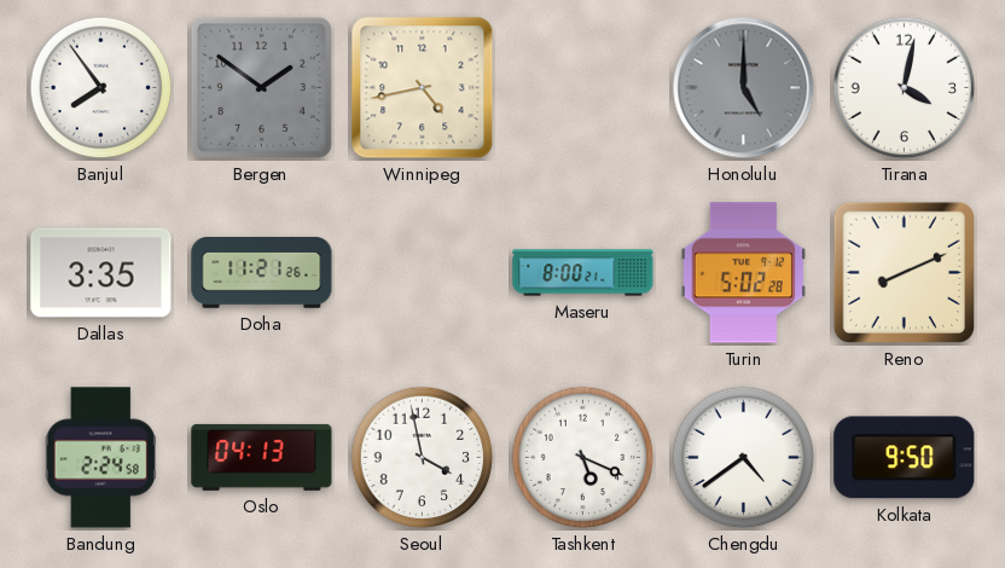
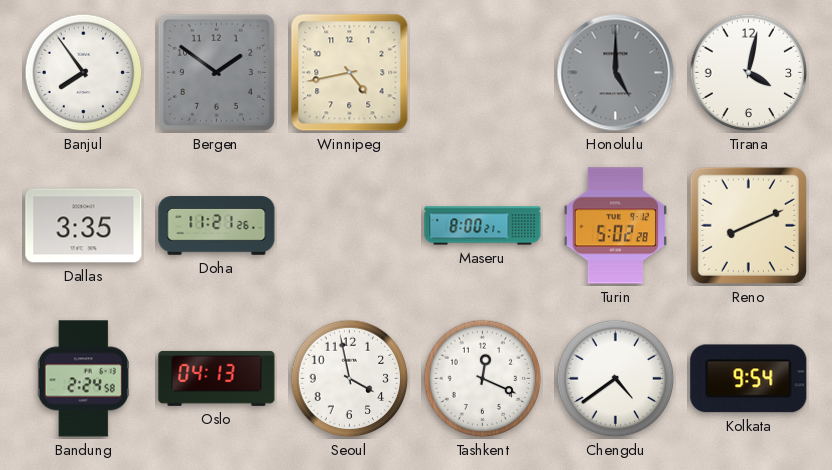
Tashkent: 5:19 -> 12:19 (483, 379)
Kolkata: 9:50 -> 9:54 (749, 379)
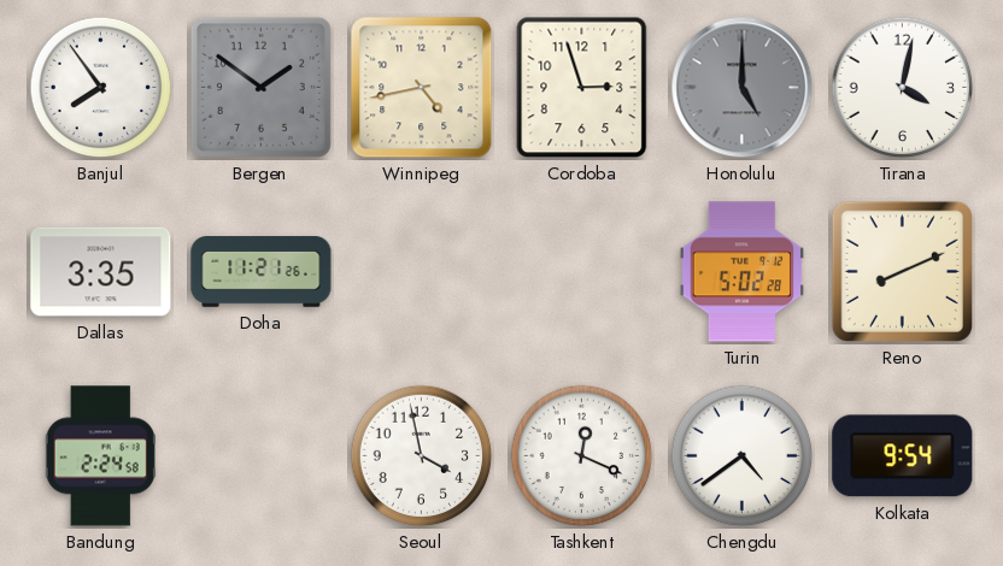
Cordoba: none -> 2:57 (582, 88)
Maseru: 8:00 -> none (483, 226)
Oslo: 04:13 -> none (217, 378)
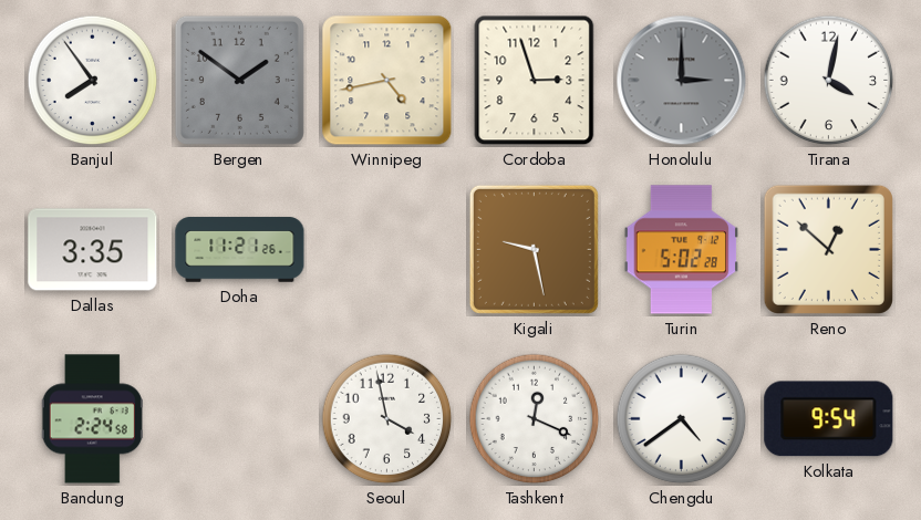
Honolulu: 5:00 -> 3:00 (682, 81)
Kigali: none -> 9:28 (534, 249)
Reno: 8:11 -> 12:52 (828, 249)
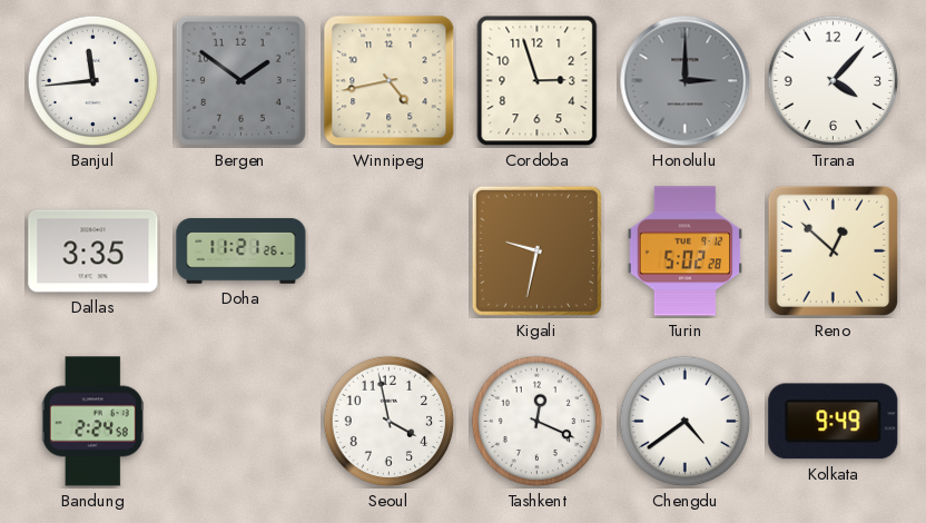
Banjul: 7:54 -> 11:44 (93, 81)
Tirana: 4:02 -> 4:07 (834, 81)
Kigali: 9:28 -> 9:32 (536, 250)
Kolkata: 9:54 -> 9:49 (834, 422)
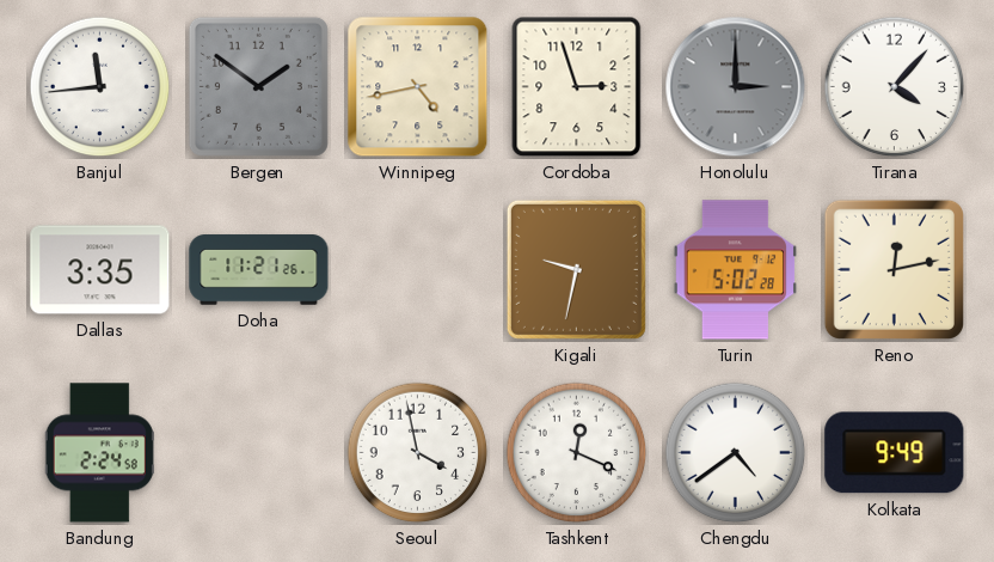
Reno: 12:52 -> 12:13 (894, 269)
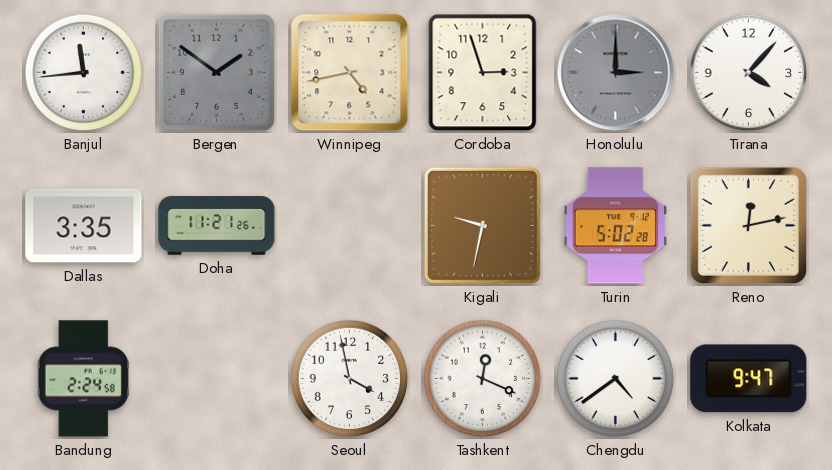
Kolkata: 9:49 -> 9:47 (749, 379)
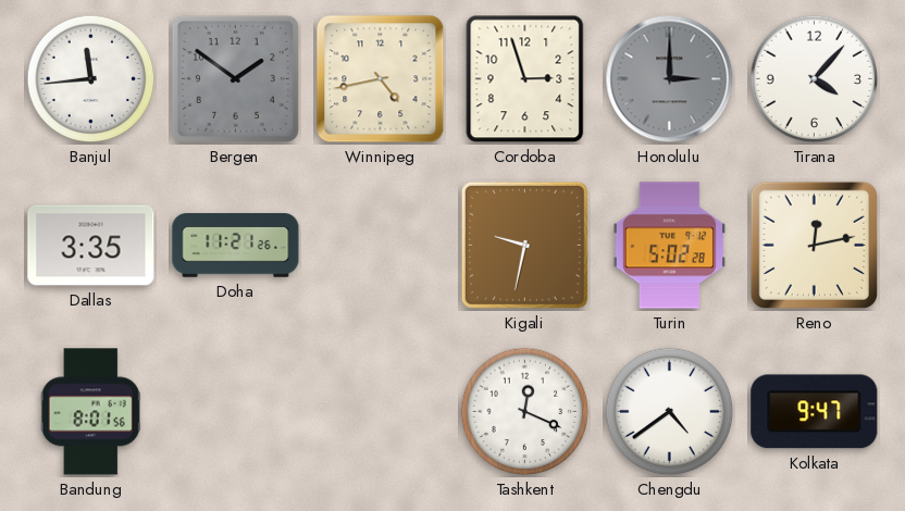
Bandung: 2:24 -> 8:01 (90, 412)
Seoul: 3:58 -> none (350, 379)
